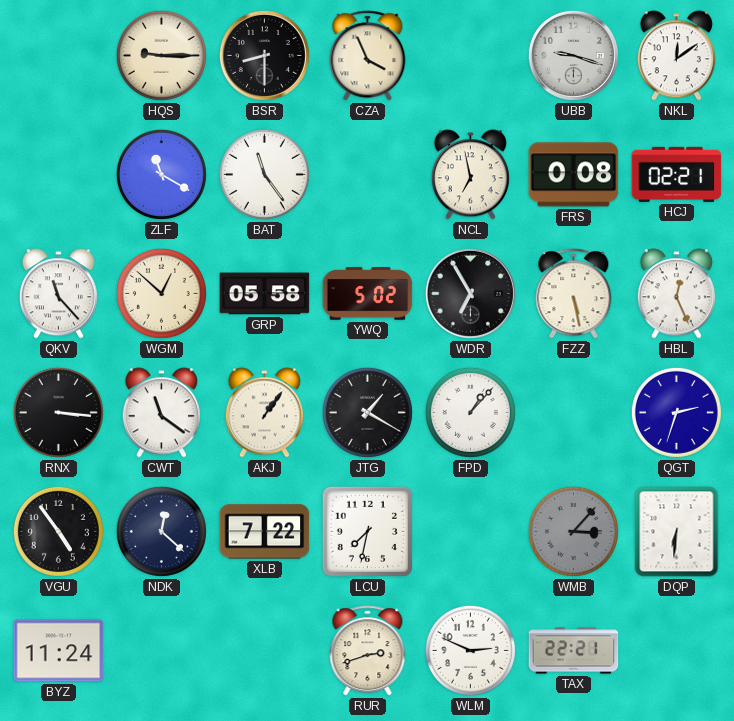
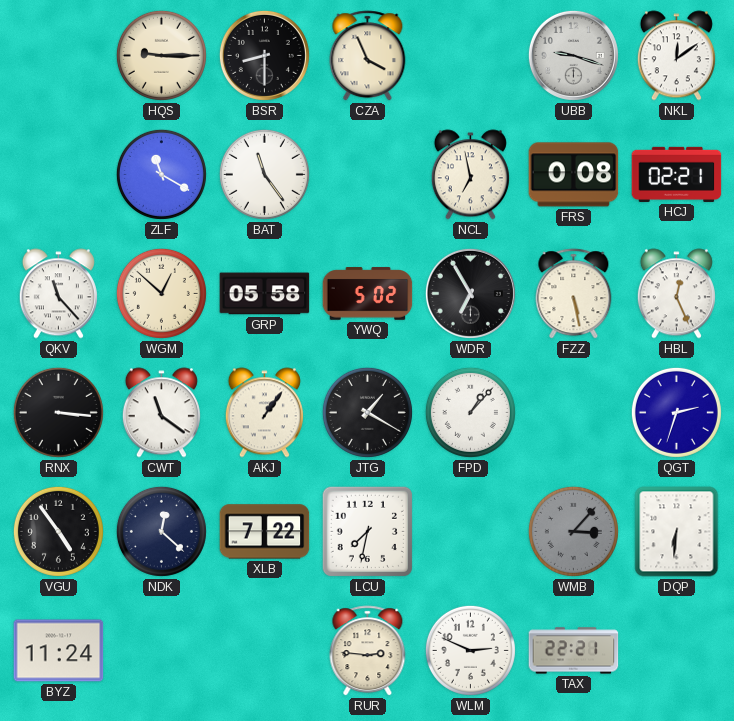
RUR: 2:42 -> 2:46 (368, 651)
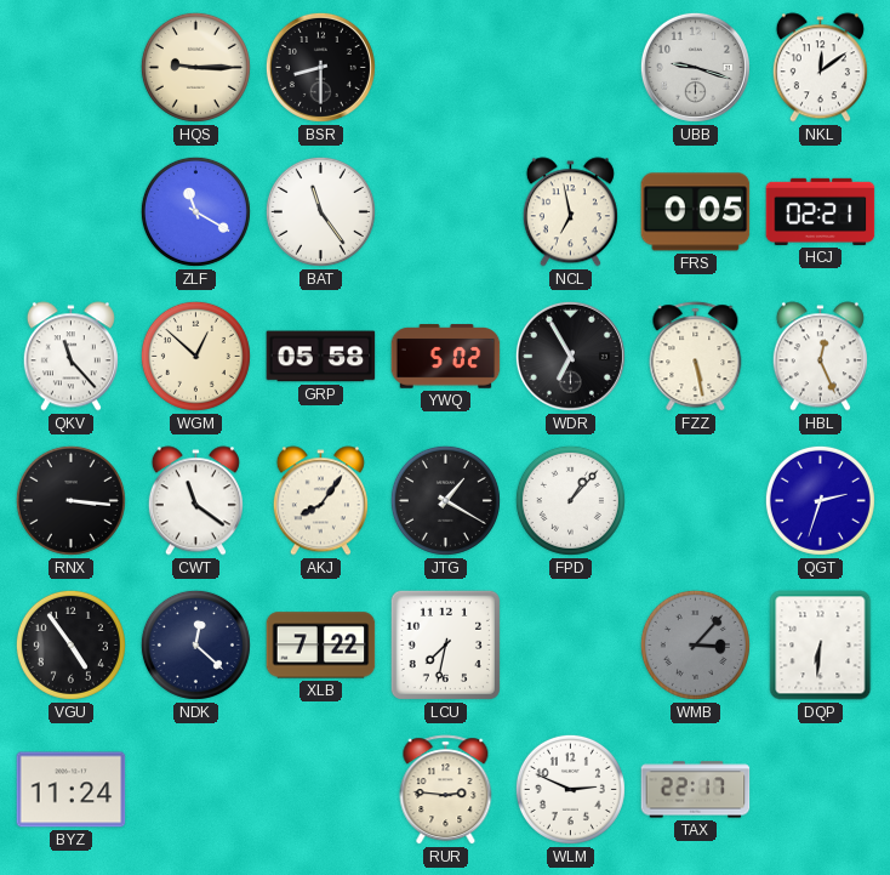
CZA: 3:56 -> none (368, 56)
FRS: 0:08 -> 0:05 (696, 212)
AKJ: 1:06 -> 8:06 (320, 501)
TAX: 22:21 -> 22:17 (696, 790)
